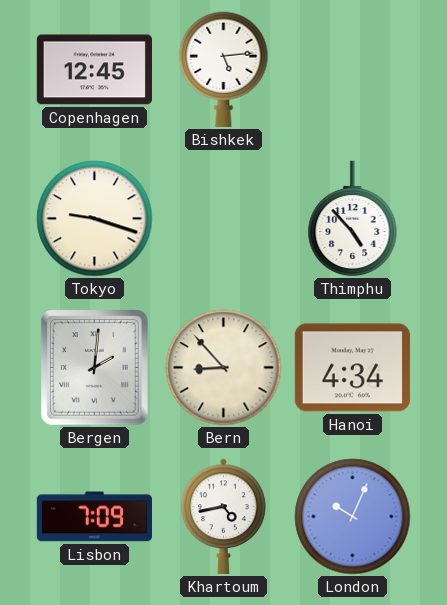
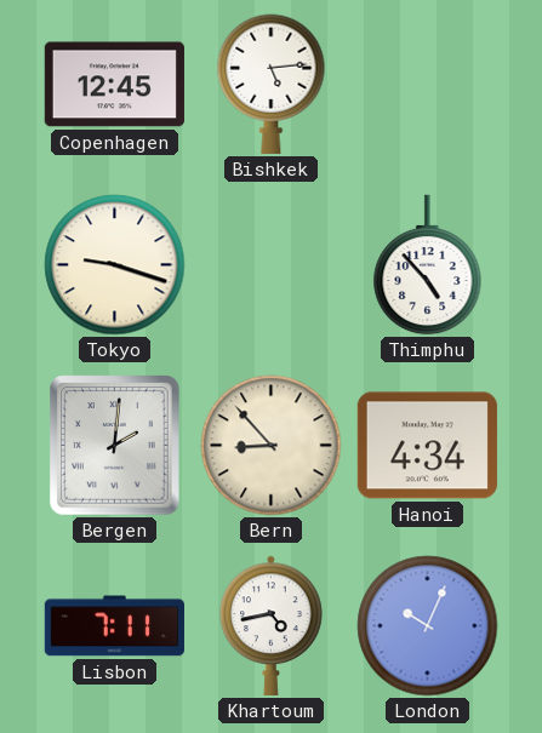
Lisbon: 7:09 -> 7:11 (114, 626)
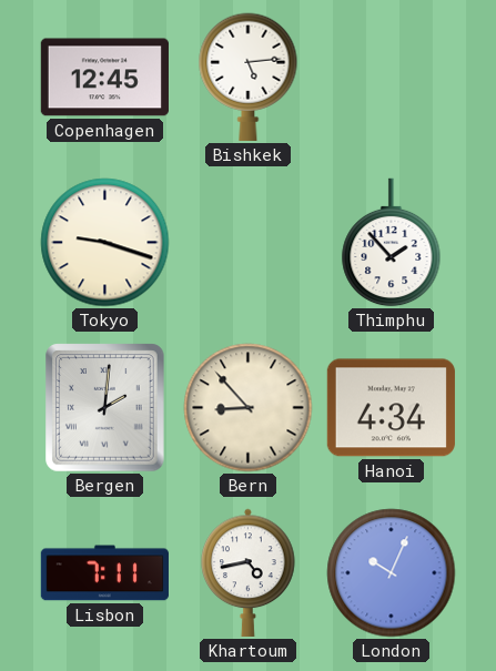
Thimphu: 4:53 -> 1:53 (392, 243)
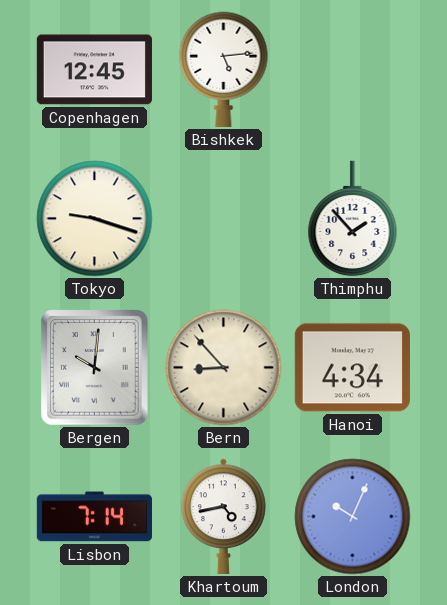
Bergen: 2:01 -> 10:01 (95, 368)
Lisbon: 7:11 -> 7:14 (94, 517)
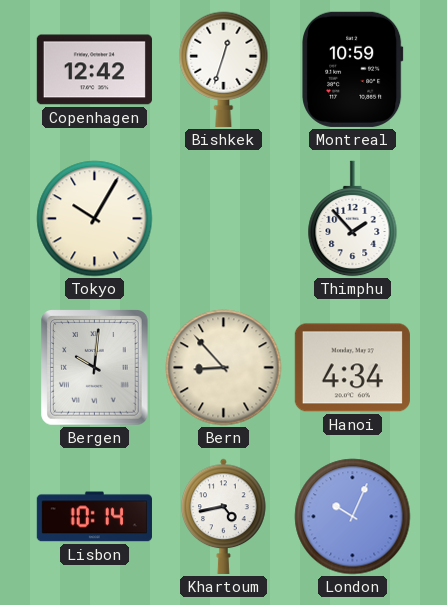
Copenhagen: 12:45 -> 12:42 (94, 70)
Bishkek: 5:14 -> 12:33 (224, 69)
Montreal: none -> 10:59 (353, 69)
Tokyo: 9:18 -> 10:05 (95, 219)
Lisbon: 7:14 -> 10:14 (94, 517)
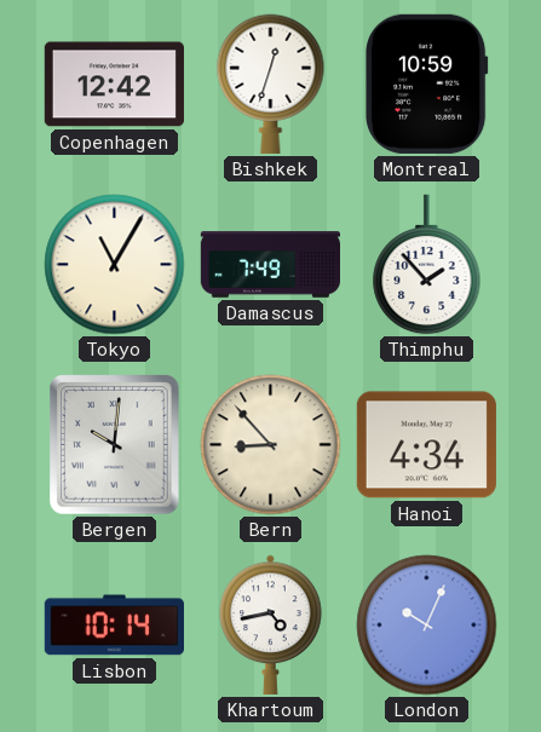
Tokyo: 10:05 -> 11:05 (115, 265)
Damascus: none -> 7:49 (270, 265)
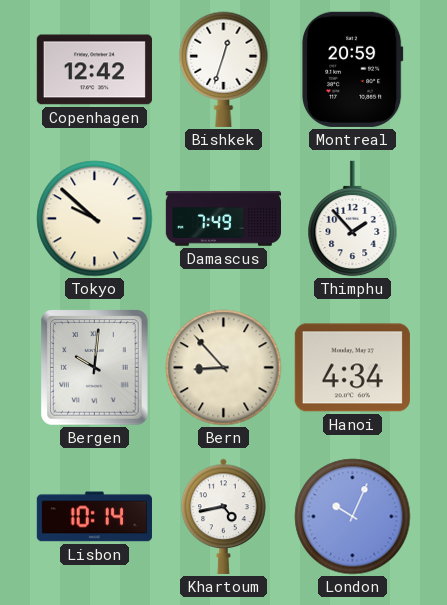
Montreal: 10:59 -> 20:59 (353, 69)
Tokyo: 11:05 -> 9:52 (95, 219)
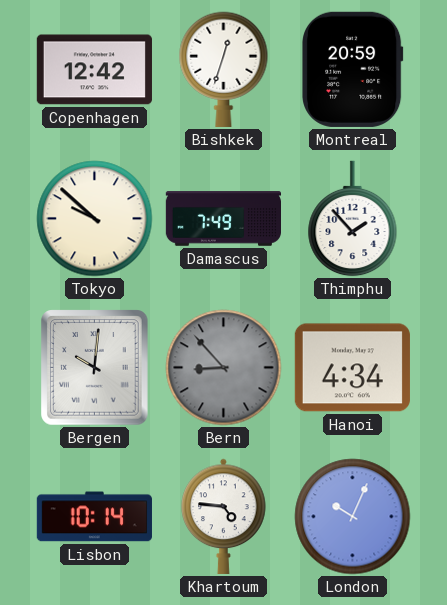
Bern dial: cream -> grey (224, 368)
Khartoum: 4:43 -> 4:46 (224, 516)
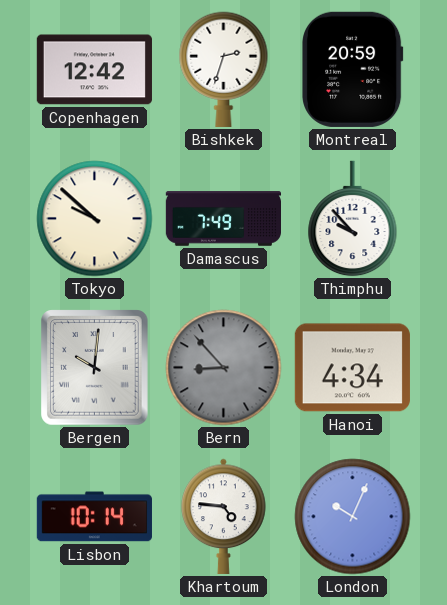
Bishkek: 12:33 -> 2:33 (224, 69)
Thimphu: 1:53 -> 9:53 (353, 219)
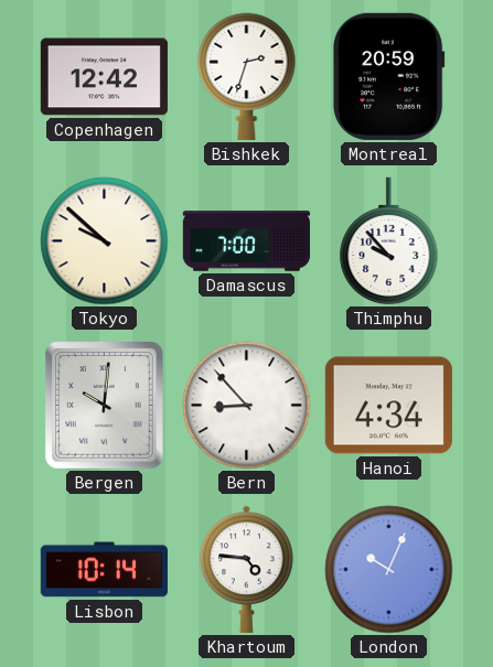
Damascus: 7:49 -> 7:00 (246, 241)
Bern dial: grey -> white (247, 406)
